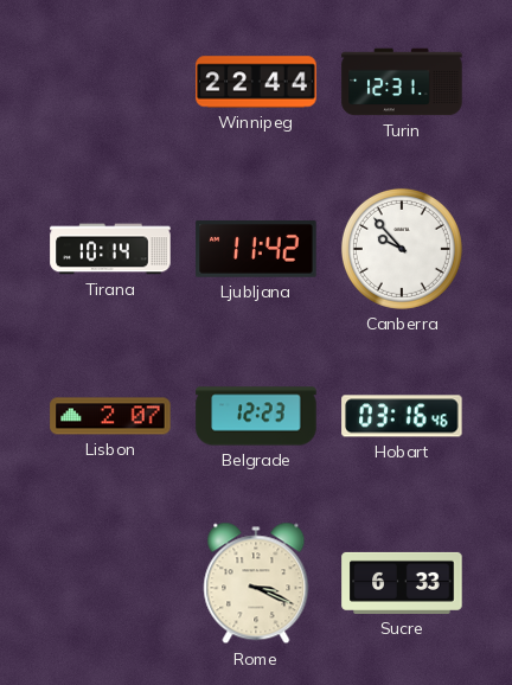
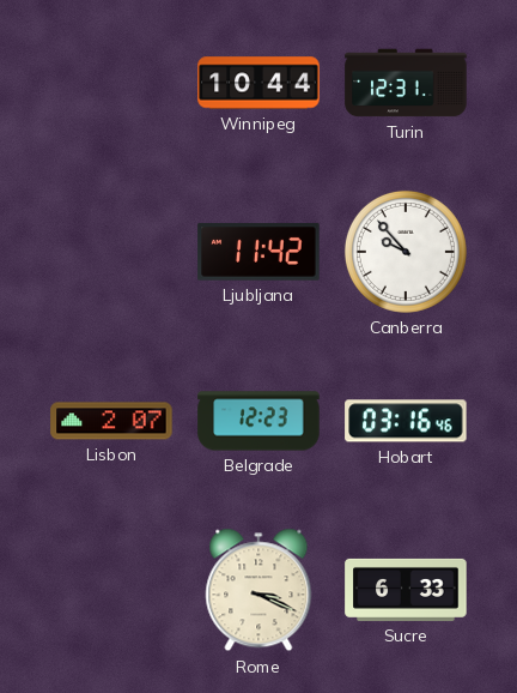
Winnipeg: 22:44 -> 10:44 (258, 83)
Tirana: 10:14 -> none (110, 249)
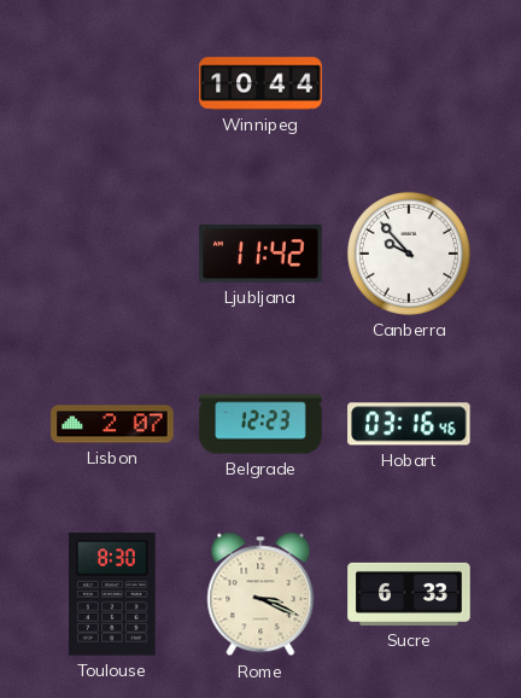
Turin: 12:31 -> none (406, 83)
Toulouse: none -> 8:30 (112, 594)
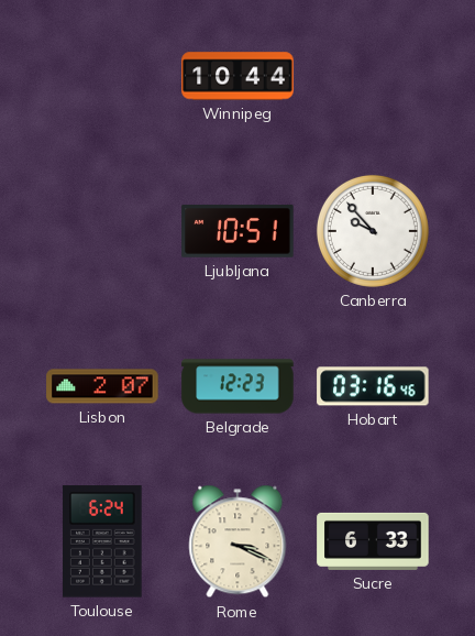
Ljubljana: 11:42 -> 10:51 (237, 231)
Toulouse: 8:30 -> 6:24 (102, 541)
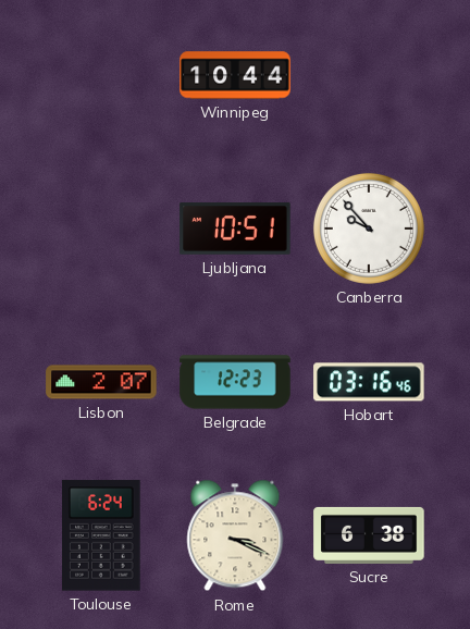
Sucre: 6:33 -> 6:38 (369, 535)
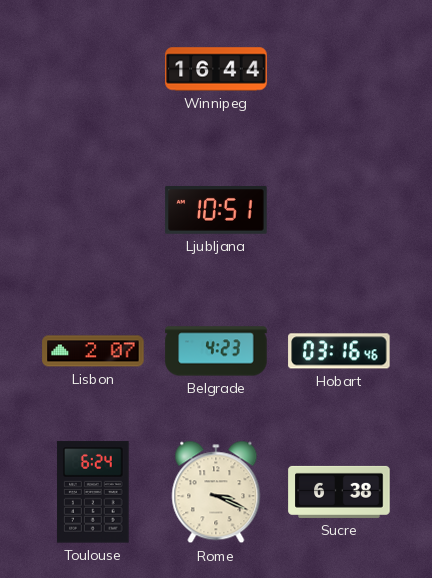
Winnipeg: 10:44 -> 16:44 (216, 69)
Canberra: 9:53 -> none (369, 229)
Belgrade: 12:23 -> 4:23 (216, 351)
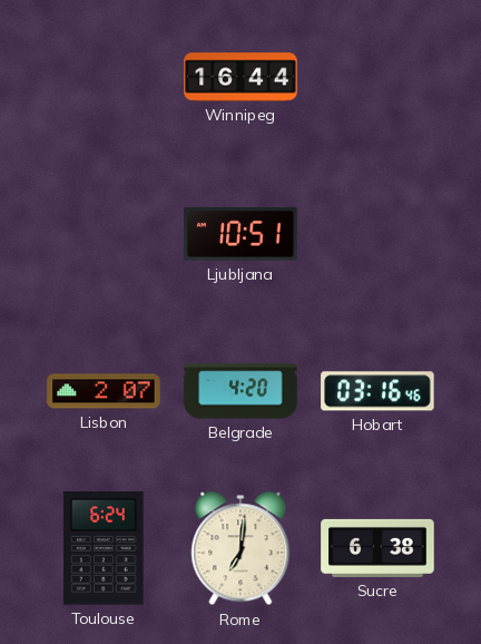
Belgrade: 4:23 -> 4:20 (240, 391)
Rome: 3:19 -> 7:01 (240, 548)
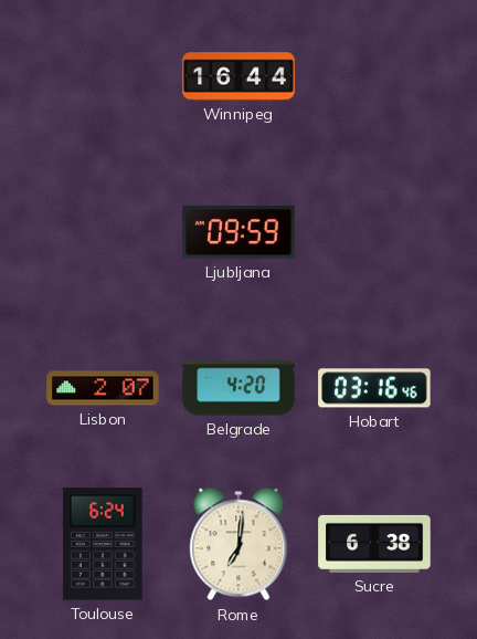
Ljubljana: 10:51 -> 09:59 (239, 232)
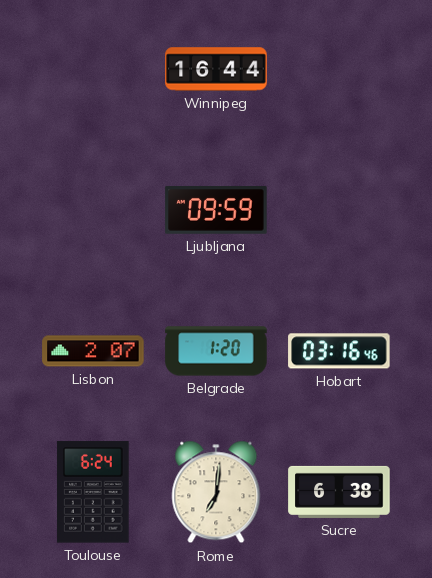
Belgrade: 4:20 -> 1:20 (216, 351)
